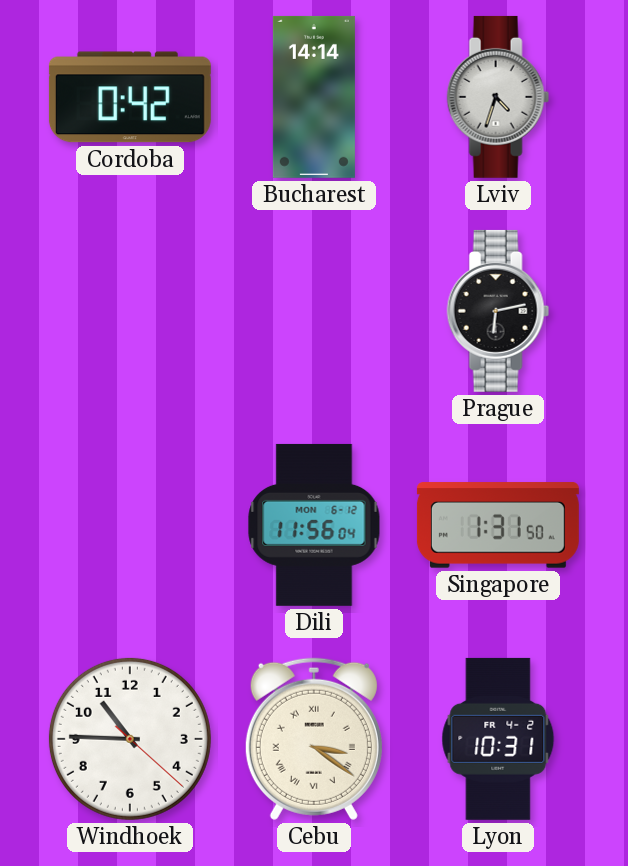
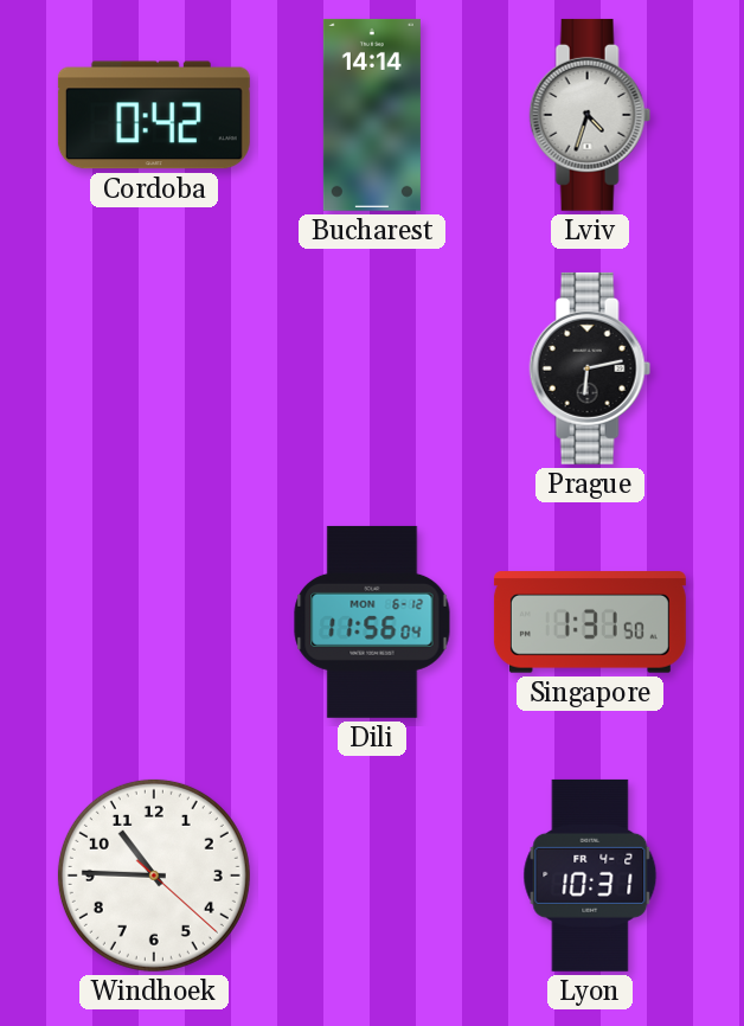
Cebu: 3:21 -> none (314, 739)
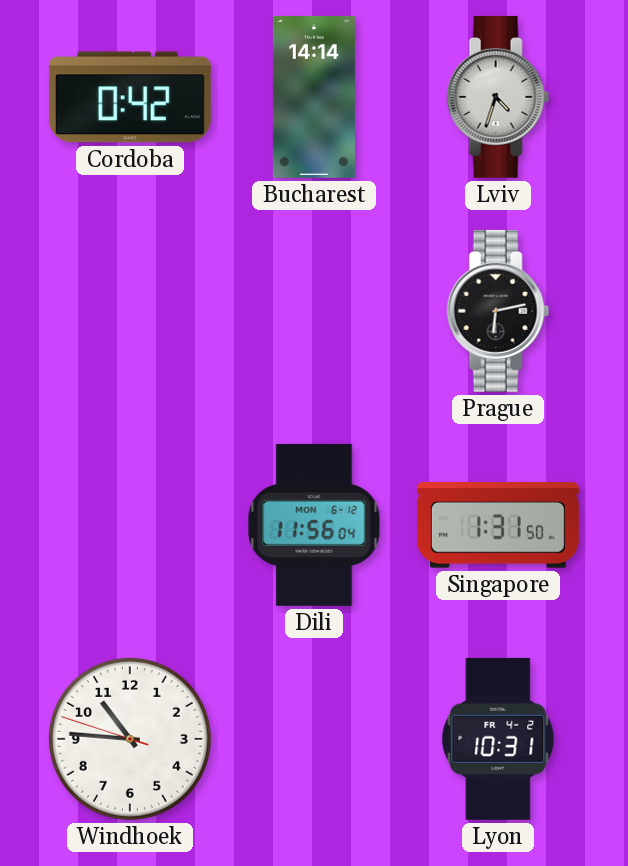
Windhoek: 10:45:22 -> 10:45:48 (130, 739)
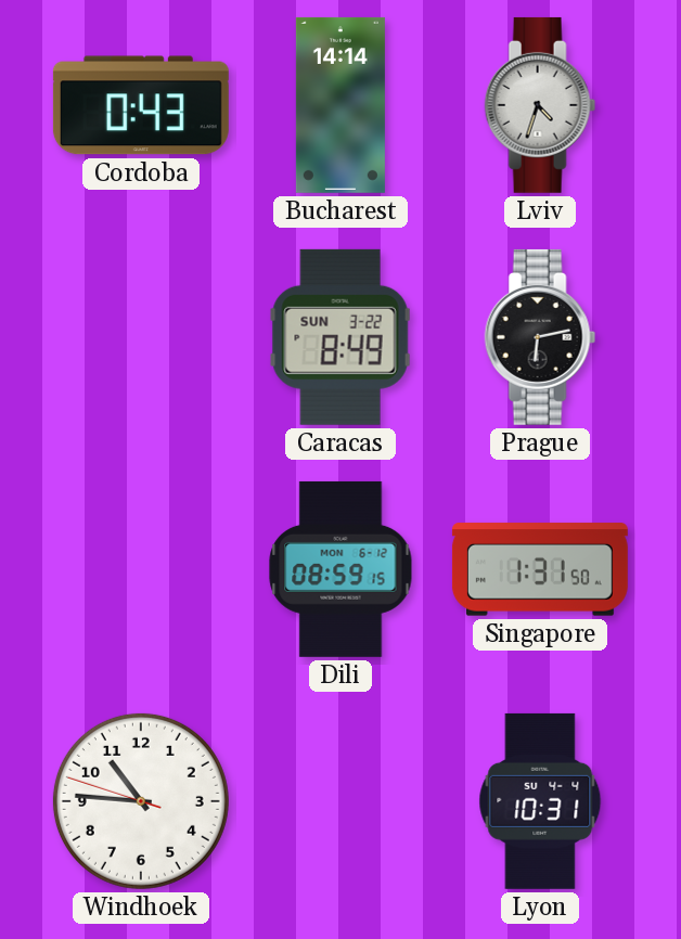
Cordoba: 0:42 -> 0:43 (141, 105)
Caracas: none -> 8:49 (340, 337)
Dili: 11:56 -> 08:59 (340, 569)
Lyon date: FR 4-2 -> SU 4-4 (540, 801)
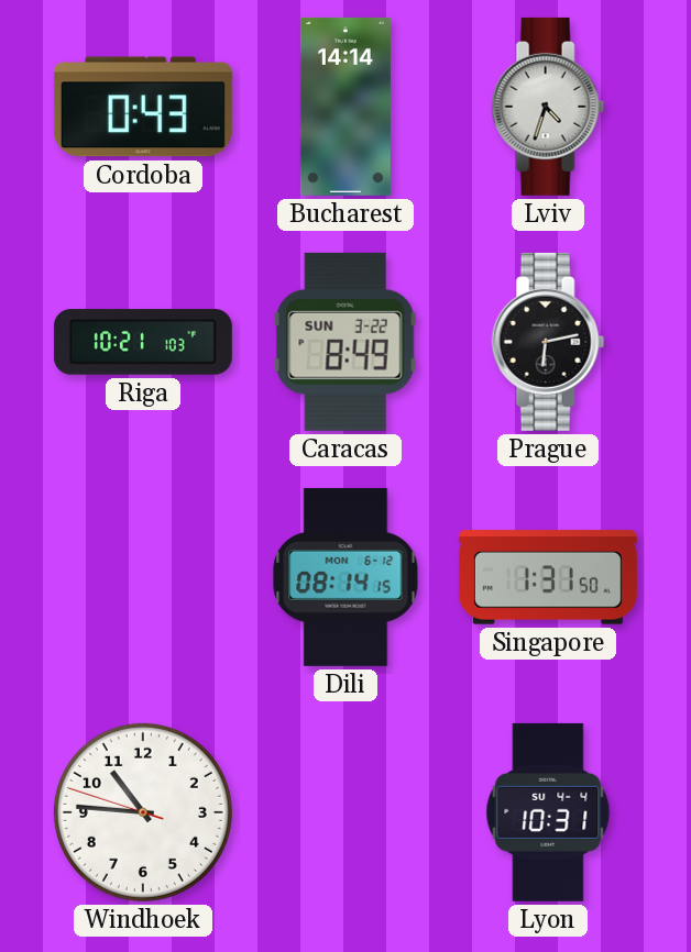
Riga: none -> 10:21 (143, 342)
Dili: 08:59 -> 08:14 (345, 577)
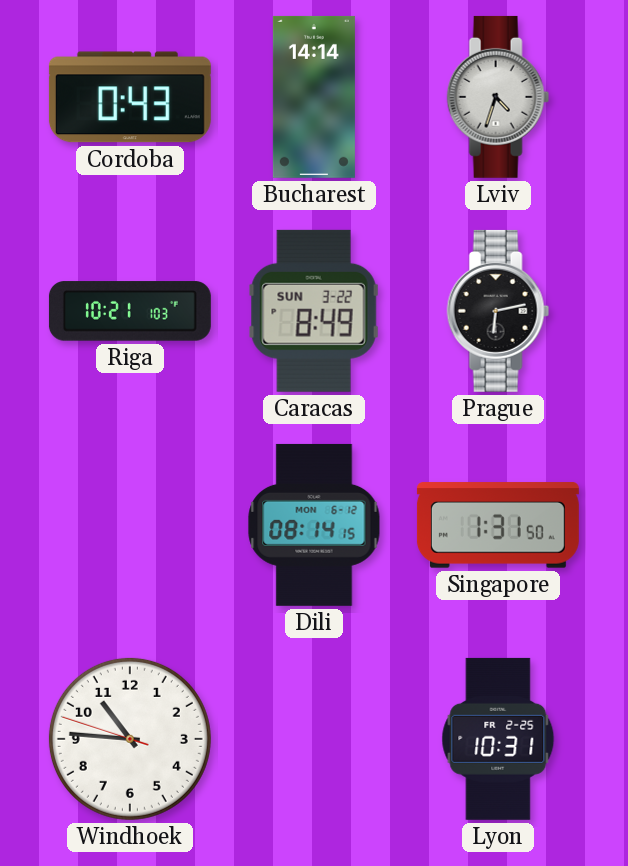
Lyon date: SU 4-4 -> FR 2-25 (498, 739)
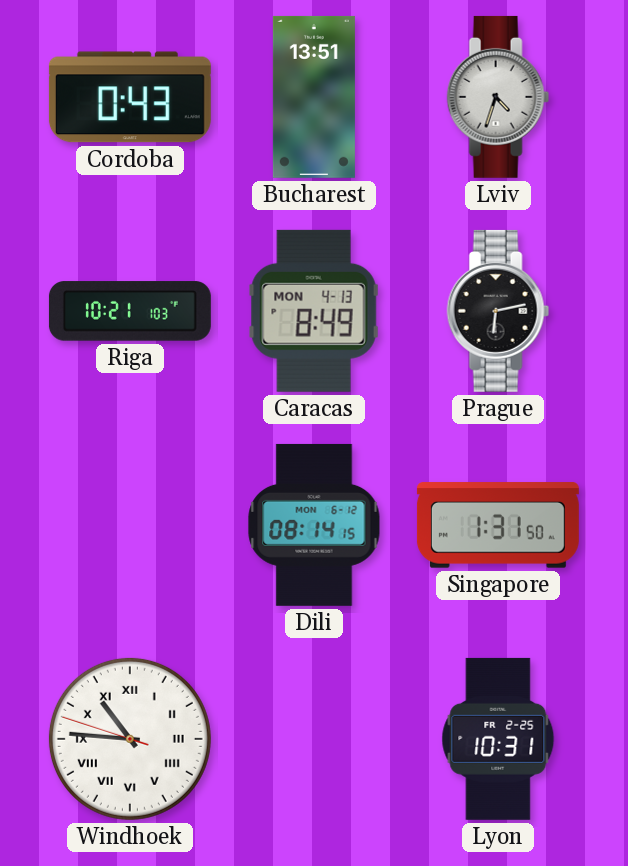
Bucharest: 14:14 -> 13:51 (314, 97)
Caracas date: SUN 3-22 -> MON 4-13 (314, 311)
Windhoek numerals: Arabic -> Roman (130, 739)
